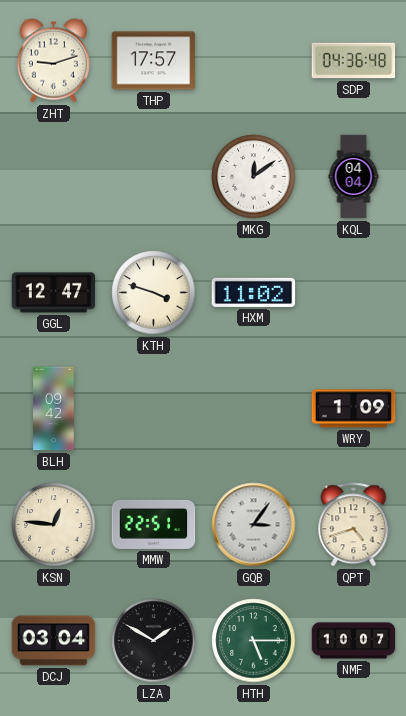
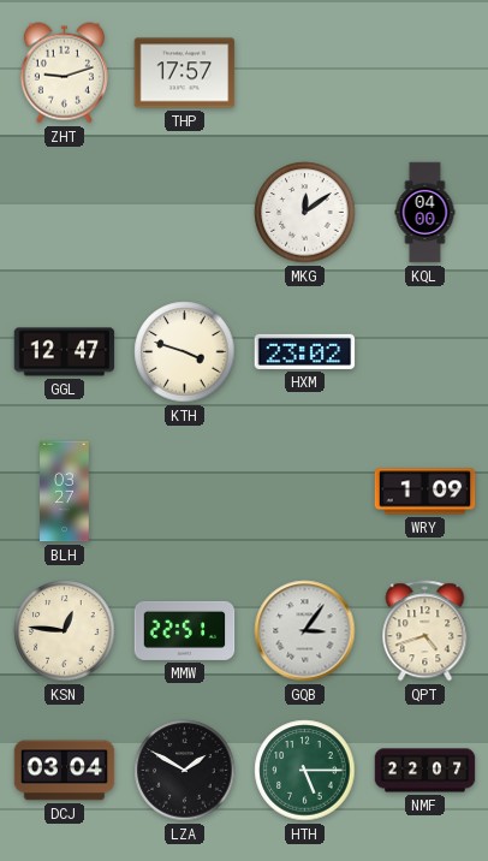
SDP: 04:36 -> none (354, 61)
KQL: 04:04 -> 04:00 (425, 213)
HXM: 11:02 -> 23:02 (305, 351)
BLH: 09:42 -> 03:27 (65, 492)
NMF: 10:07 -> 22:07 (425, 771)
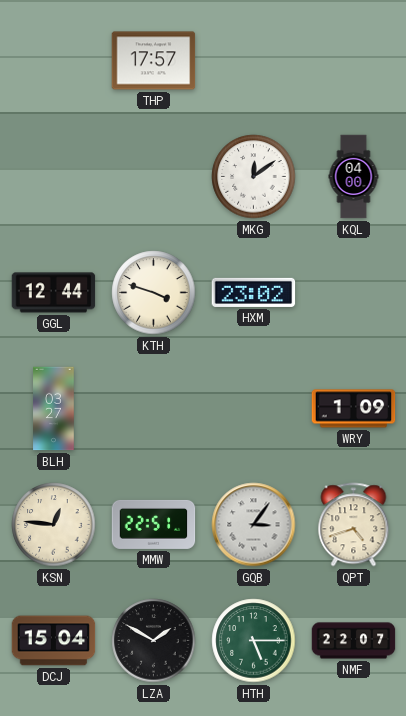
ZHT: 9:12 -> none (64, 73)
GGL: 12:47 -> 12:44 (54, 293)
DCJ: 03:04 -> 15:04 (54, 641)
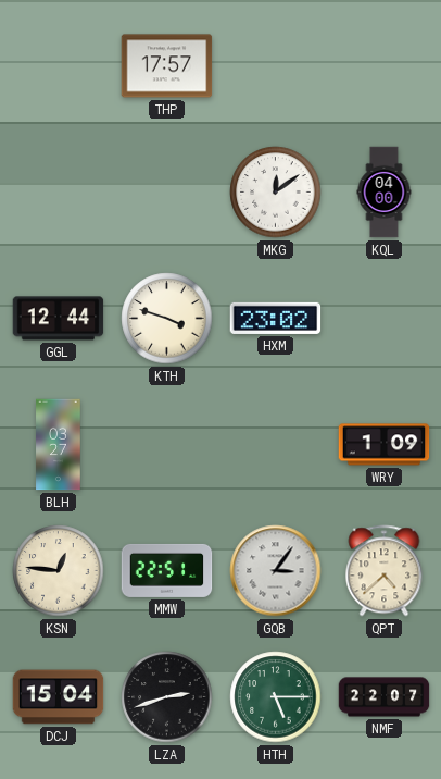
QPT: 4:42 -> 4:38 (385, 571)
LZA: 1:50 -> 2:42 (167, 697)
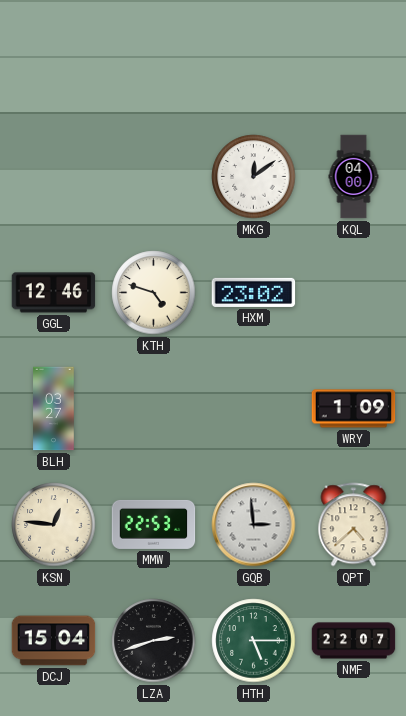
THP: 17:57 -> none (167, 66)
GGL: 12:44 -> 12:46 (54, 293)
KTH: 3:48 -> 4:48 (154, 293)
MMW: 22:51 -> 22:53 (154, 524)
GQB: 3:06 -> 2:59 (254, 525)
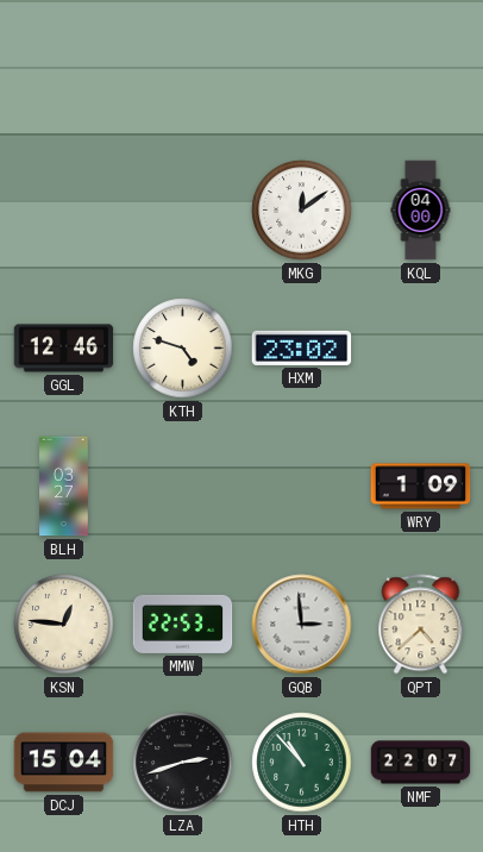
HTH: 5:15 -> 10:53 (302, 763)
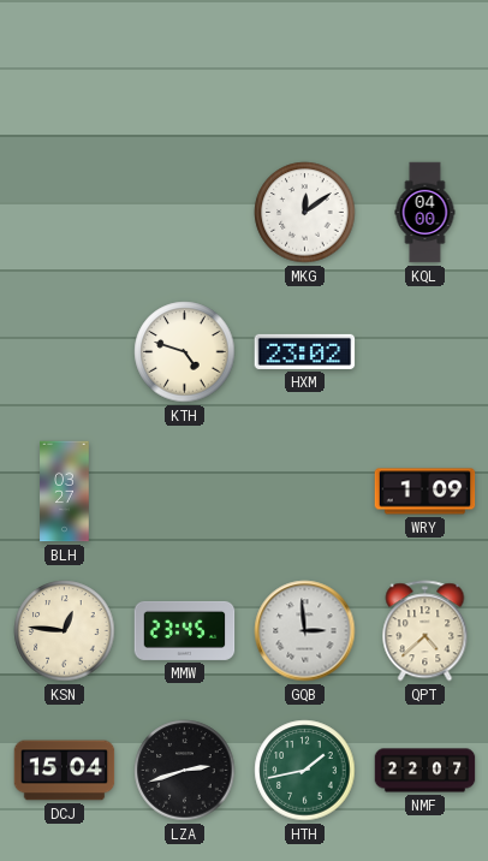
GGL: 12:46 -> none (64, 349)
MMW: 22:53 -> 23:45 (185, 630)
HTH: 10:53 -> 1:43 (305, 771)
